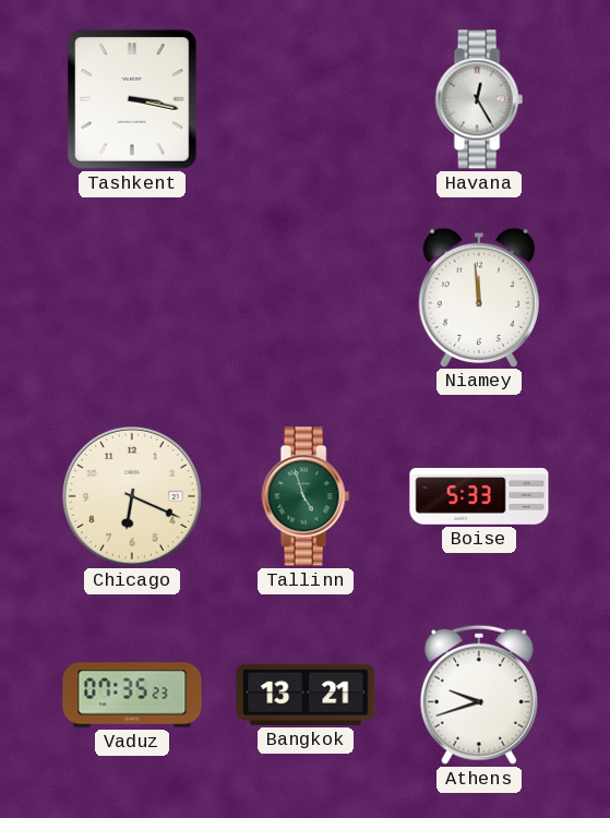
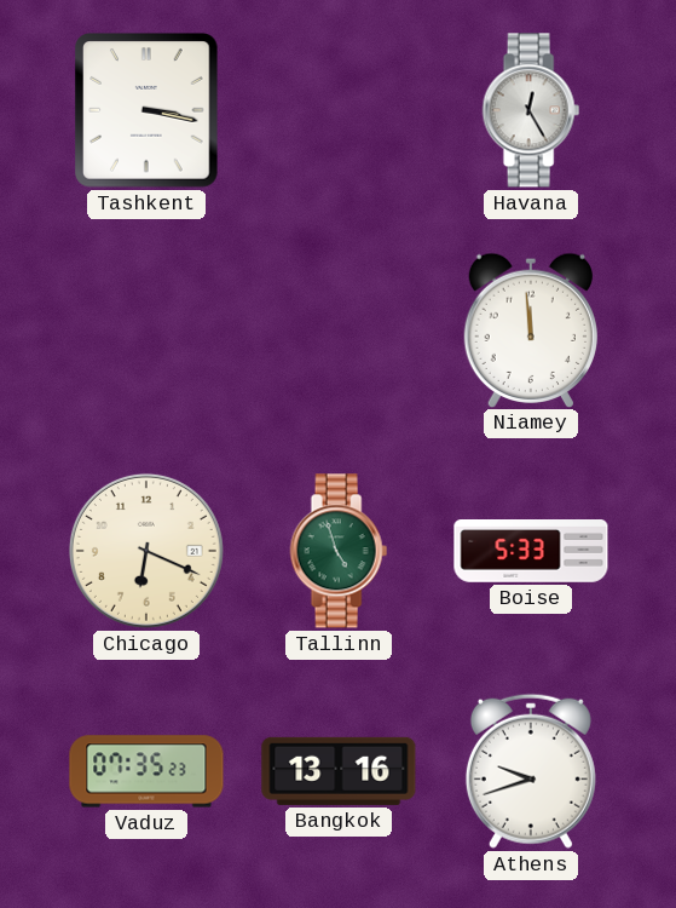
Bangkok: 13:21 -> 13:16 (339, 771)
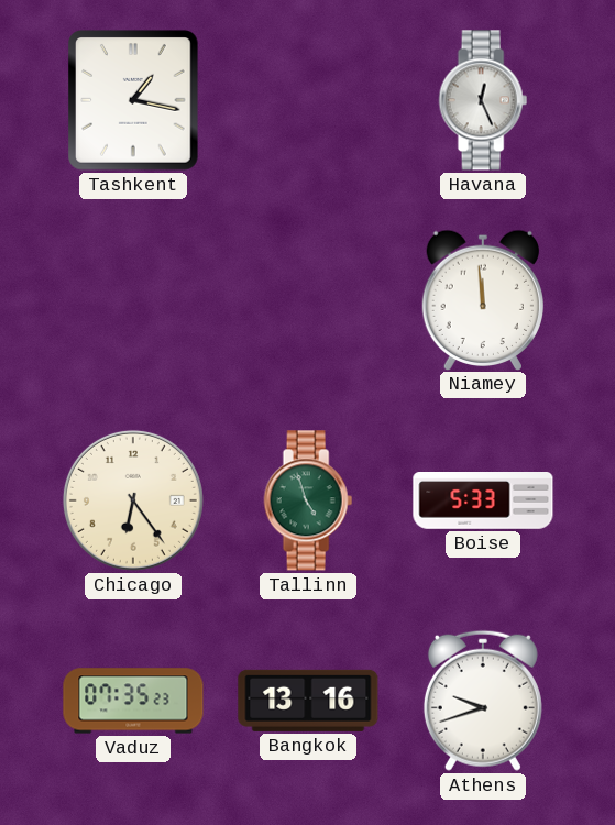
Tashkent: 3:17 -> 1:17 (133, 100)
Havana: 12:25 -> 12:26 (483, 100)
Chicago: 6:19 -> 6:24 (133, 501)
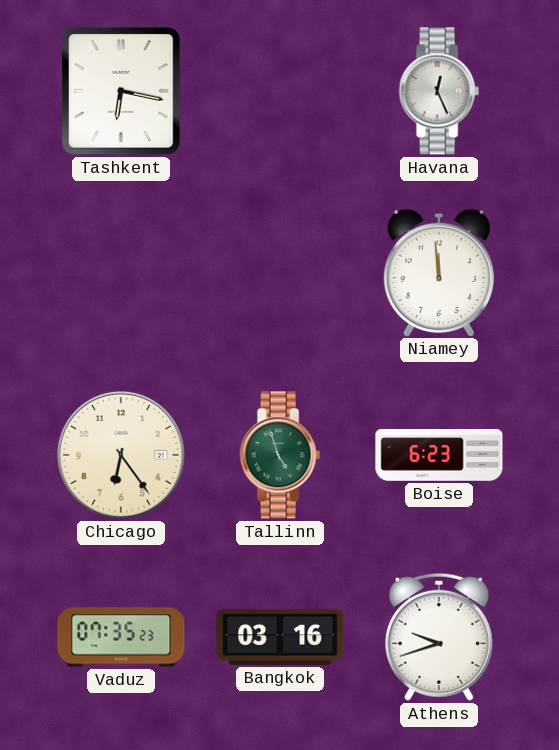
Tashkent: 1:17 -> 6:17 (121, 91)
Boise: 5:33 -> 6:23 (439, 456)
Bangkok: 13:16 -> 03:16 (280, 637)
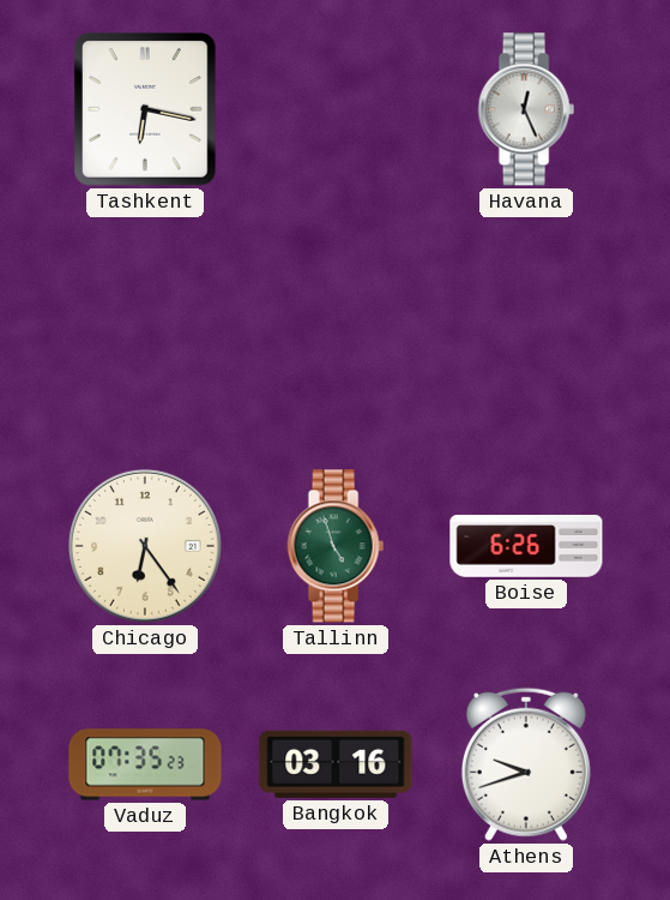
Niamey: 11:59 -> none (438, 272)
Boise: 6:23 -> 6:26 (526, 547)
